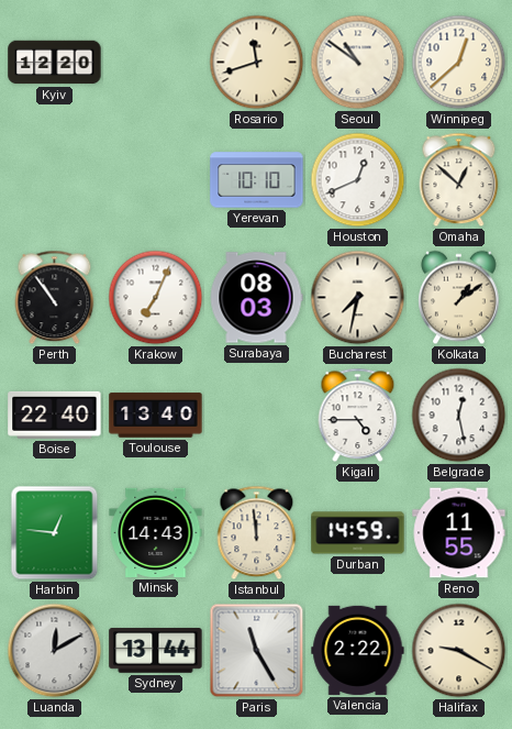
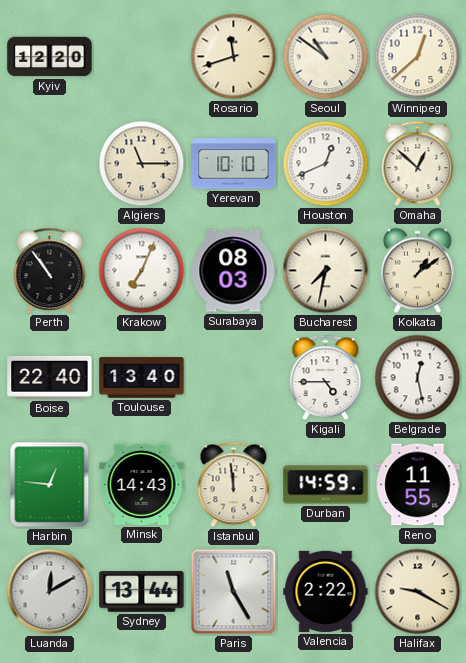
Algiers: none -> 11:15 (142, 164)
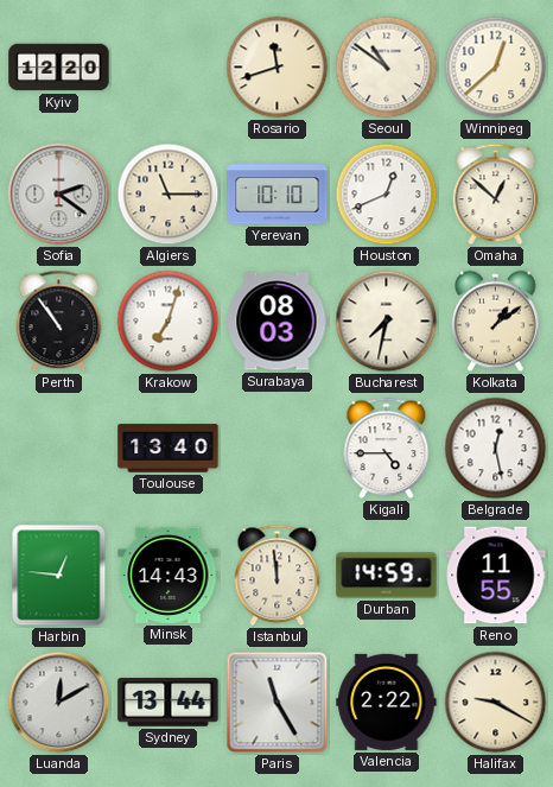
Sofia: none -> 2:21 (59, 195)
Krakow: 7:04 -> 7:03 (169, 322)
Boise: 22:40 -> none (50, 377)
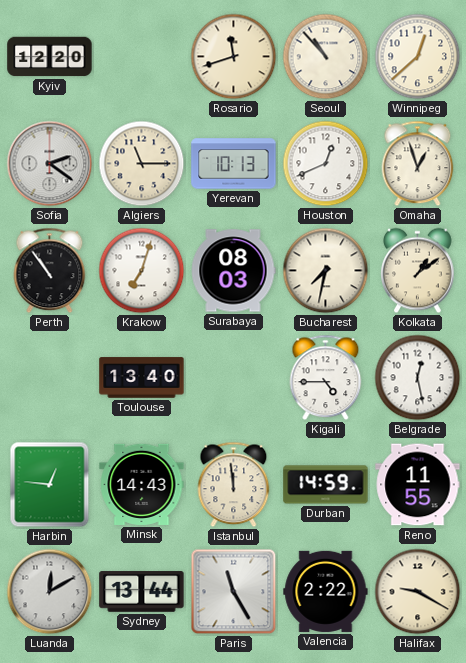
Seoul: 10:51 -> 10:53 (326, 57)
Yerevan: 10:10 -> 10:13 (234, 164)
Omaha: 12:52 -> 12:57 (418, 164)
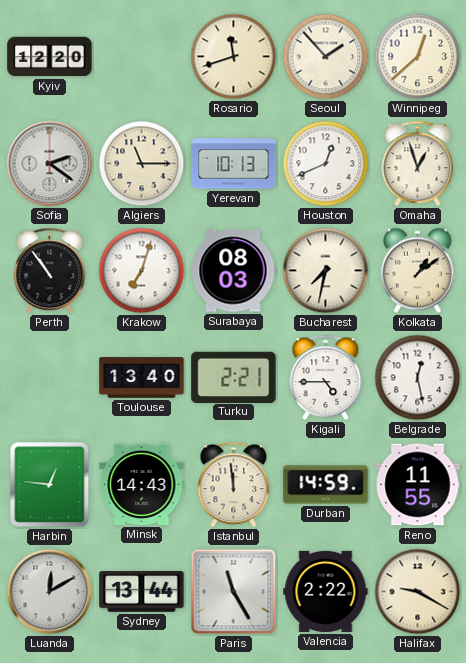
Seoul: 10:53 -> 1:53 (326, 57)
Turku: none -> 2:21 (234, 377)
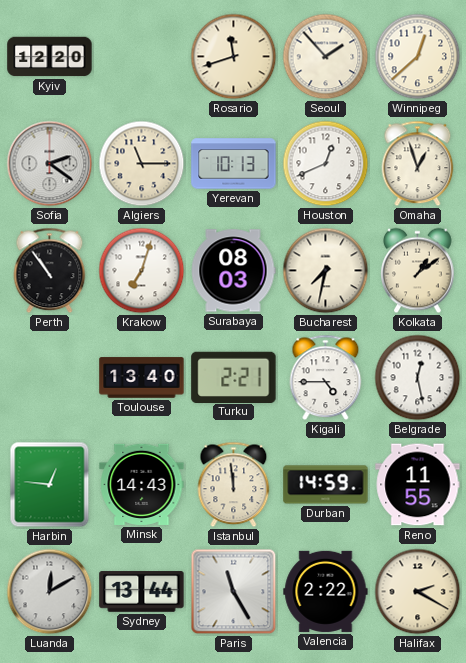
Halifax: 9:20 -> 2:20 (418, 592)
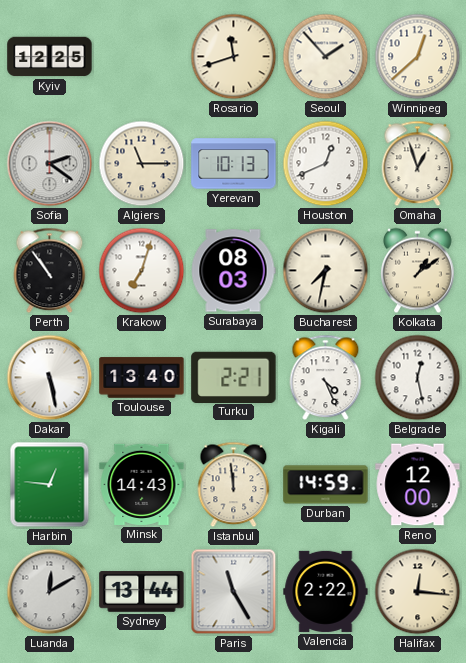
Kyiv: 12:20 -> 12:25 (50, 57)
Dakar: none -> 5:28 (50, 378)
Kigali: 4:45 -> 4:26 (326, 378)
Reno: 11:55 -> 12:00 (418, 485)
Halifax: 2:20 -> 12:16 (418, 592)
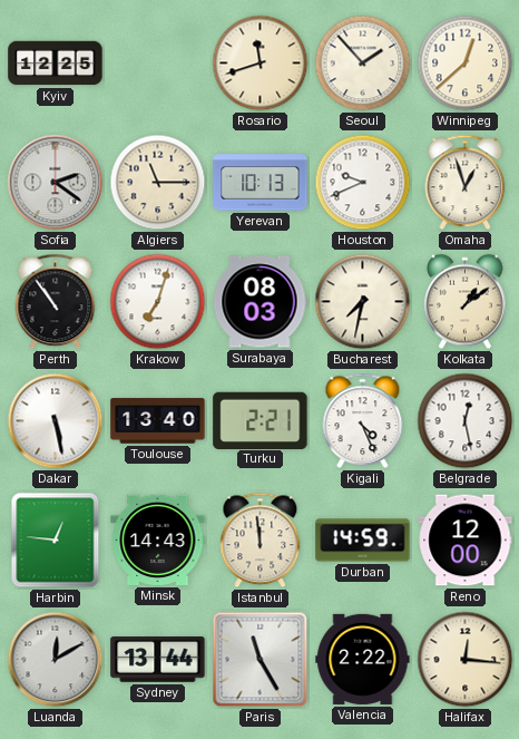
Houston: 12:41 -> 9:41 (363, 183)
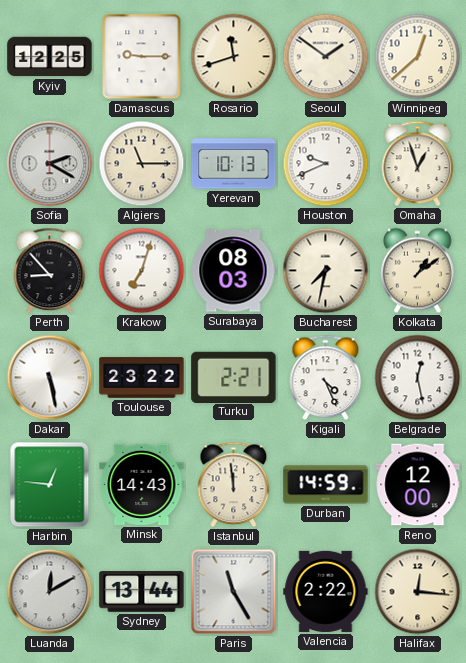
Damascus: none -> 9:15 (142, 57)
Seoul: 1:53 -> 1:51 (326, 57)
Sofia: 2:21 -> 2:20 (50, 164)
Perth: 10:54 -> 8:53 (50, 271)
Toulouse: 13:40 -> 23:22 (142, 378)
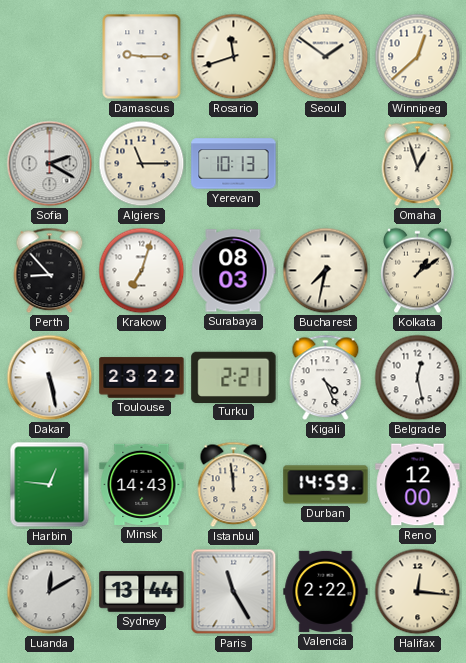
Kyiv: 12:25 -> none (50, 57)
Houston: 9:41 -> none (326, 164)
